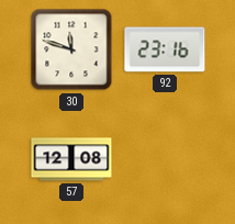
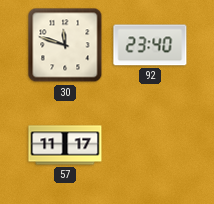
92: 23:16 -> 23:40 (150, 45)
57: 12:08 -> 11:17 (65, 145)
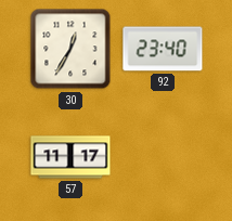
30: 11:48 -> 12:35 (70, 49)
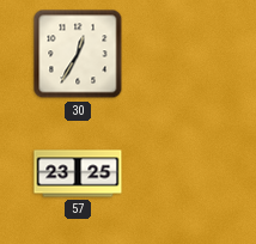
92: 23:40 -> none (163, 49)
57: 11:17 -> 23:25 (78, 173)
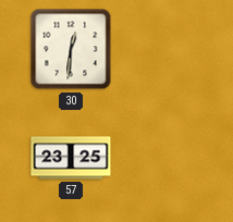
30: 12:35 -> 12:31 (71, 49)
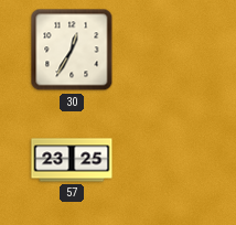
30: 12:31 -> 12:35 (72, 50)
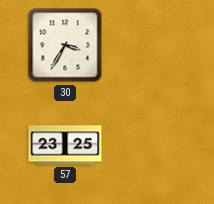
30: 12:35 -> 3:35 (65, 45)
